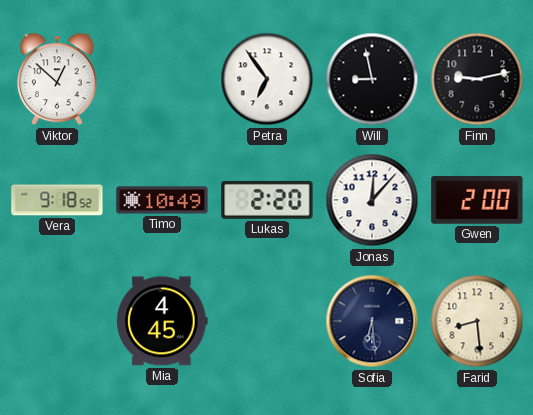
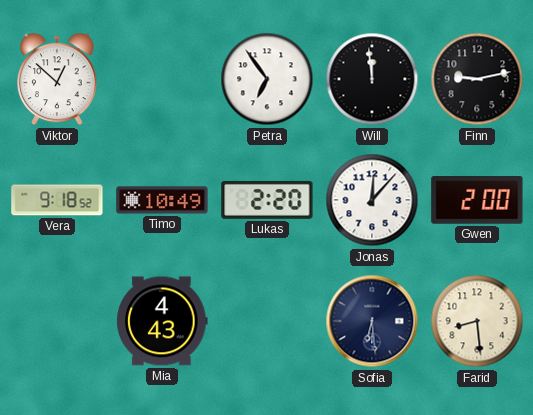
Will: 8:58 -> 11:59 (372, 79)
Mia: 4:45 -> 4:43 (162, 321)
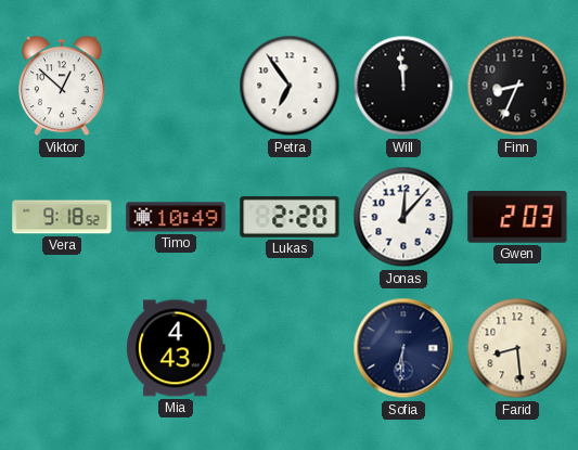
Finn: 9:13 -> 8:34 (517, 86)
Gwen: 2:00 -> 2:03 (517, 218)
Sofia: 6:29 -> 6:31 (403, 348)
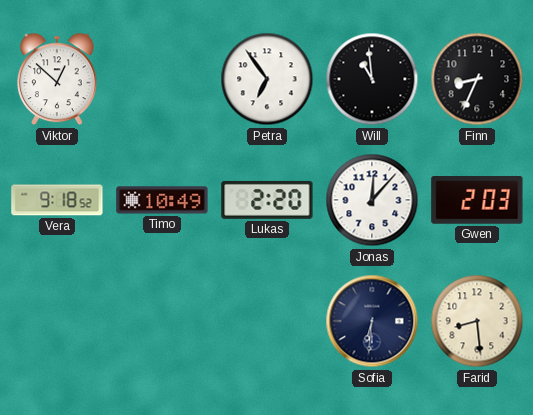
Will: 11:59 -> 10:59 (372, 79)
Mia: 4:43 -> none (176, 348)
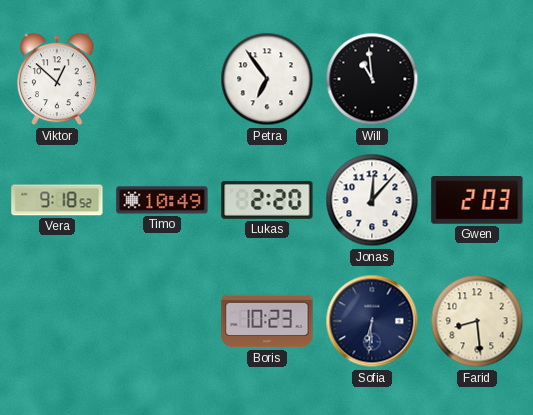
Finn: 8:34 -> none (477, 79)
Boris: none -> 10:23 (267, 321)
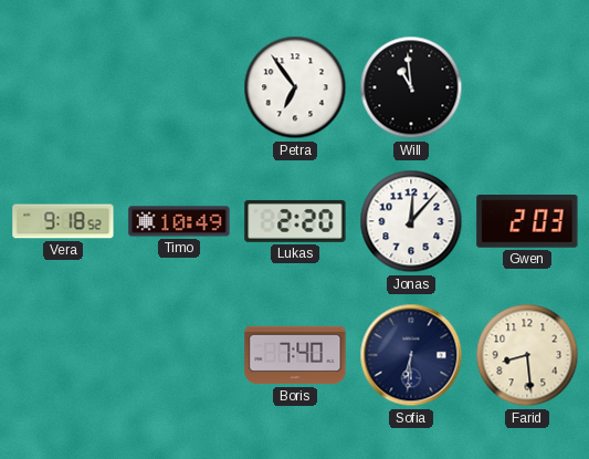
Viktor: 12:52 -> none (58, 79)
Boris: 10:23 -> 7:40 (295, 355)
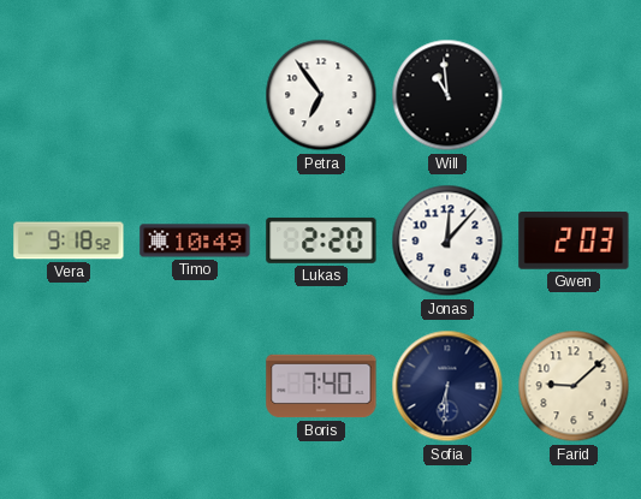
Farid: 8:29 -> 9:08 (574, 386)
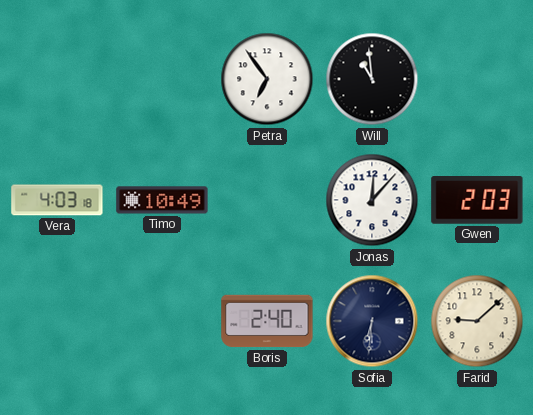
Vera: 9:18 -> 4:03 (57, 200)
Lukas: 2:20 -> none (321, 240)
Boris: 7:40 -> 2:40 (267, 321)
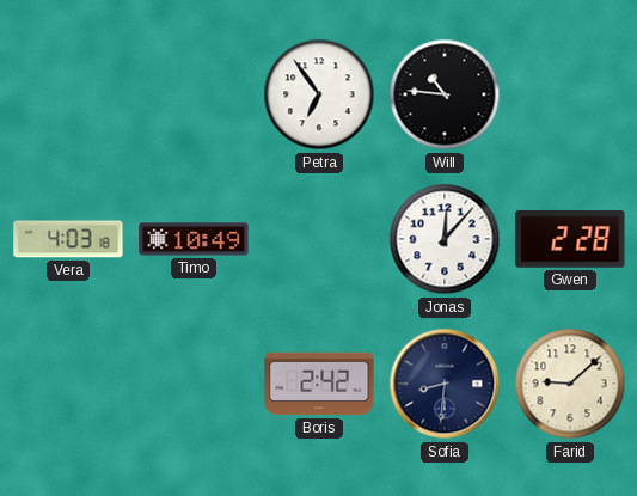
Will: 10:59 -> 10:46 (445, 94)
Gwen: 2:03 -> 2:28 (570, 240)
Boris: 2:40 -> 2:42 (319, 384)
Sofia: 6:31 -> 8:31 (445, 384)
